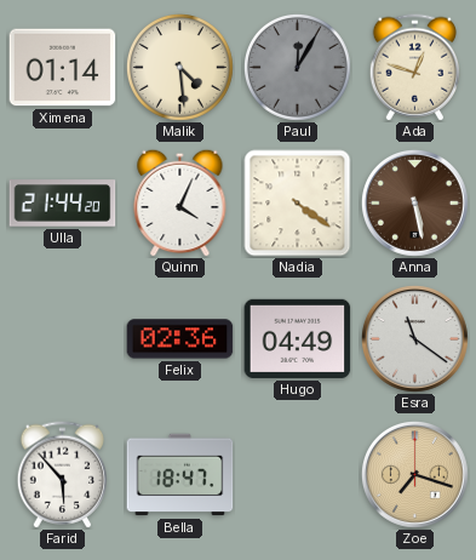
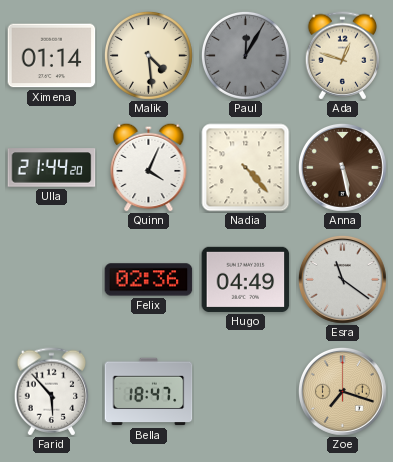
Nadia: 4:21 -> 4:23 (246, 168)
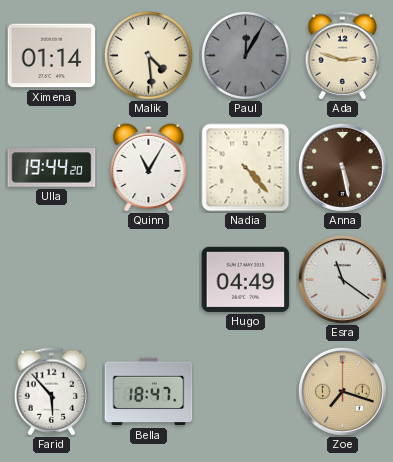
Ada: 12:48 -> 2:48 (343, 56)
Ulla: 21:44 -> 19:44 (52, 168)
Quinn: 4:04 -> 11:05 (149, 167)
Felix: 02:36 -> none (149, 280)
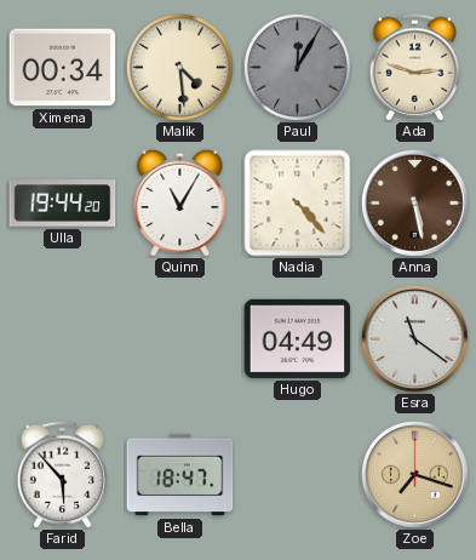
Ximena: 01:14 -> 00:34 (63, 68)
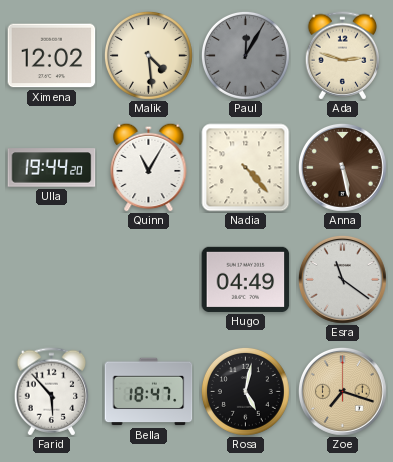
Ximena: 00:34 -> 12:02 (52, 56)
Rosa: none -> 5:02 (245, 391)
